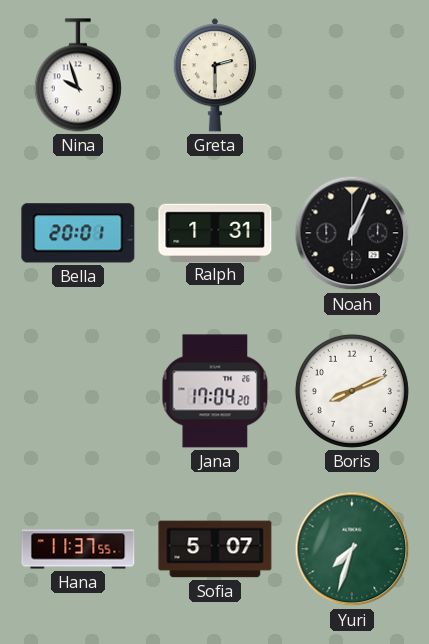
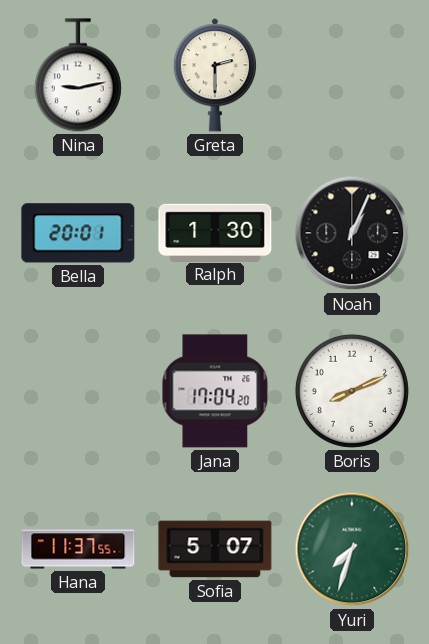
Nina: 9:57 -> 9:13 (78, 75)
Ralph: 1:31 -> 1:30 (215, 232)
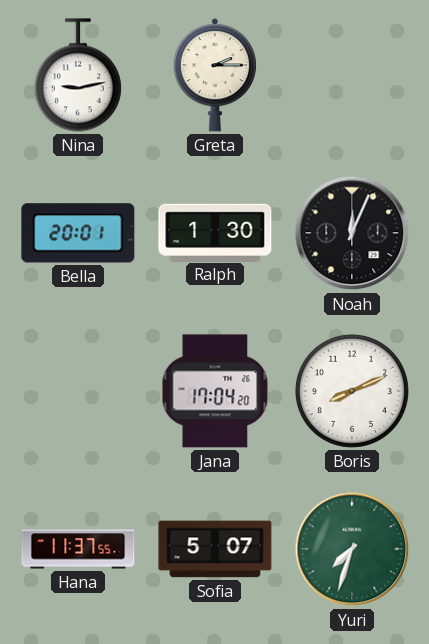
Greta: 2:30 -> 2:15 (214, 75)
Noah: 1:04 -> 12:04 (352, 233)
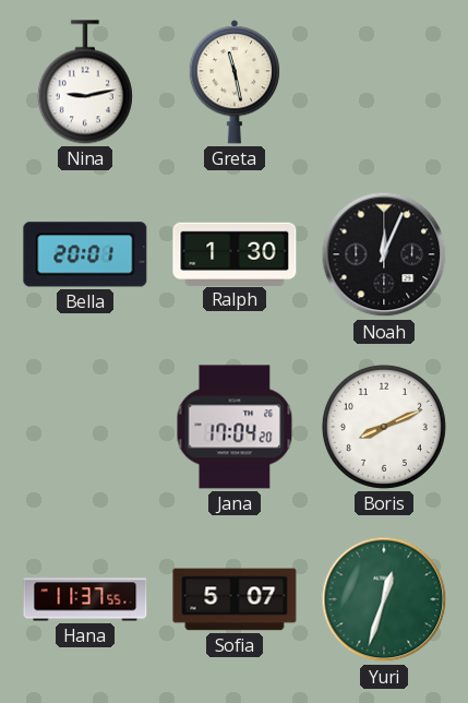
Greta: 2:15 -> 11:28 (233, 82)
Yuri: 7:33 -> 12:33 (384, 599)
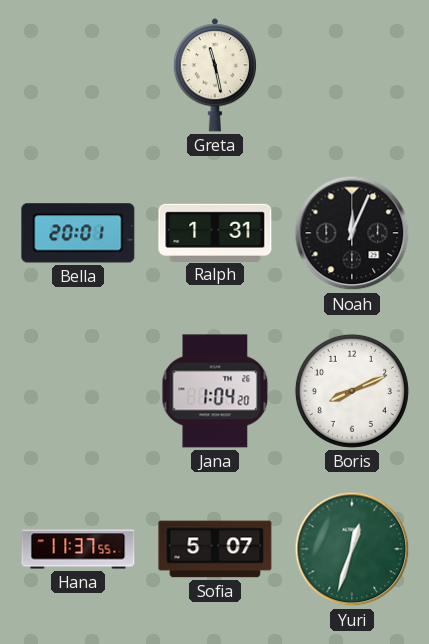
Nina: 9:13 -> none (85, 82)
Ralph: 1:30 -> 1:31 (215, 232)
Jana: 17:04 -> 1:04 (215, 391)
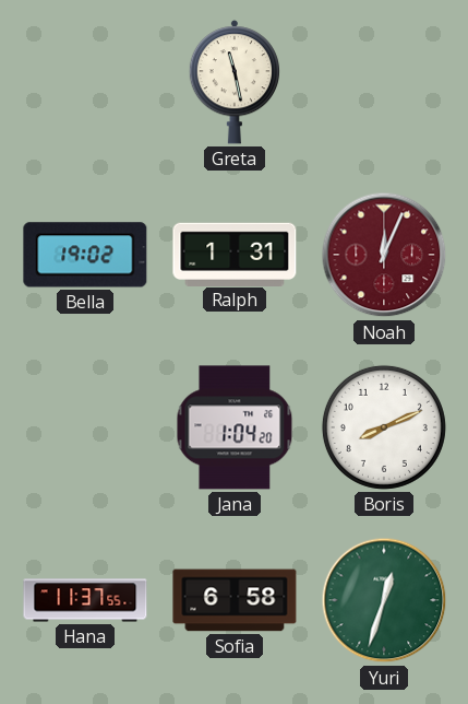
Bella: 20:01 -> 19:02 (85, 255)
Noah dial: black -> burgundy (384, 255)
Sofia: 5:07 -> 6:58 (235, 600)
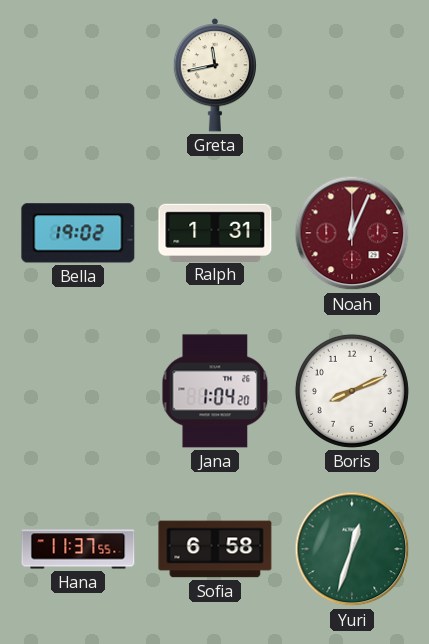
Greta: 11:28 -> 11:43 (214, 75)
